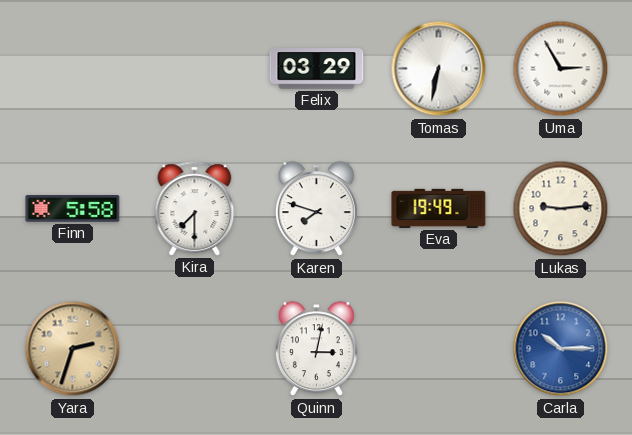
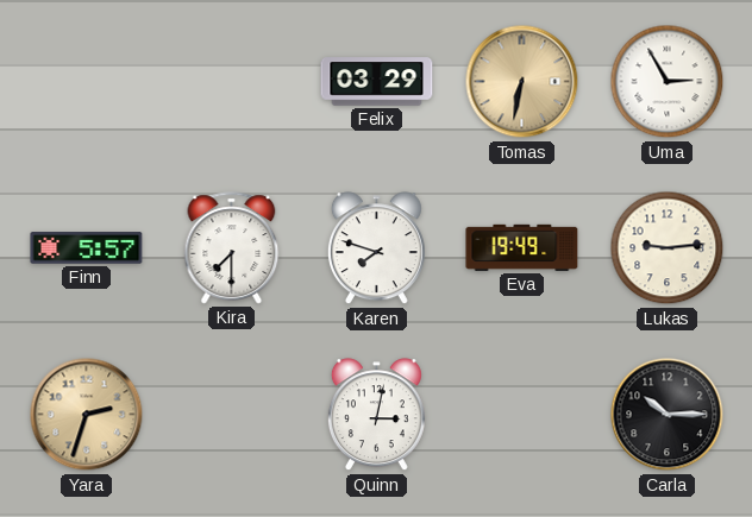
Tomas dial: white -> champagne (522, 82)
Finn: 5:58 -> 5:57 (87, 248)
Carla dial: blue -> black (668, 415)
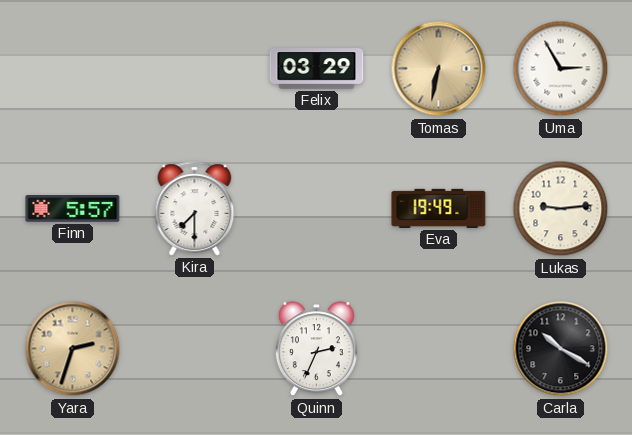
Karen: 7:48 -> none (376, 248)
Quinn: 3:02 -> 2:34 (316, 349)
Carla: 10:15 -> 10:20 (561, 349)
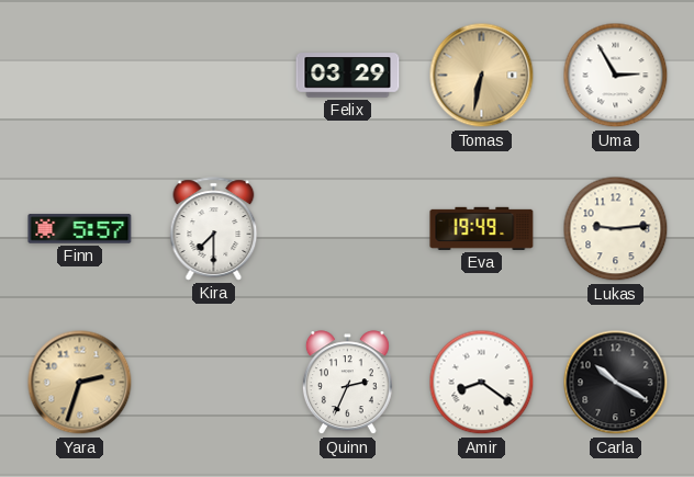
Amir: none -> 8:21 (482, 383)
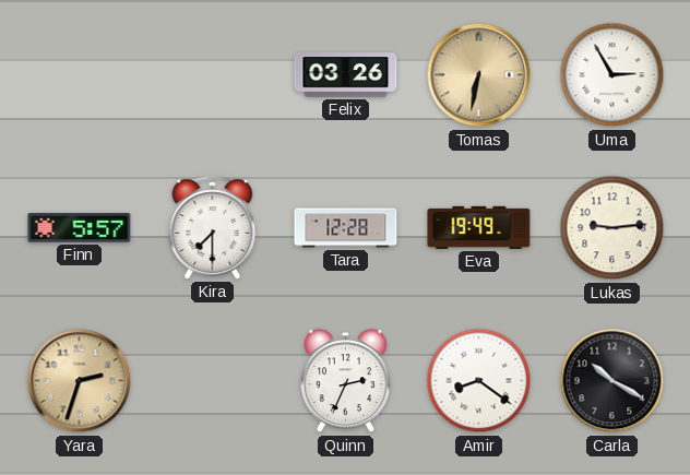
Felix: 03:29 -> 03:26 (346, 75)
Tara: none -> 12:28 (346, 228)
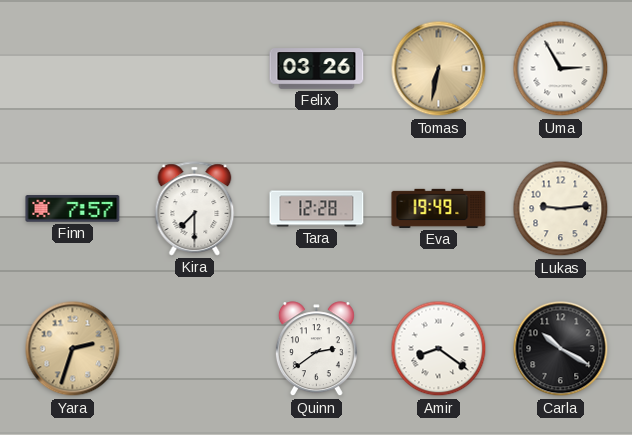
Finn: 5:57 -> 7:57 (73, 209)
Quinn: 2:34 -> 2:39 (316, 349)
